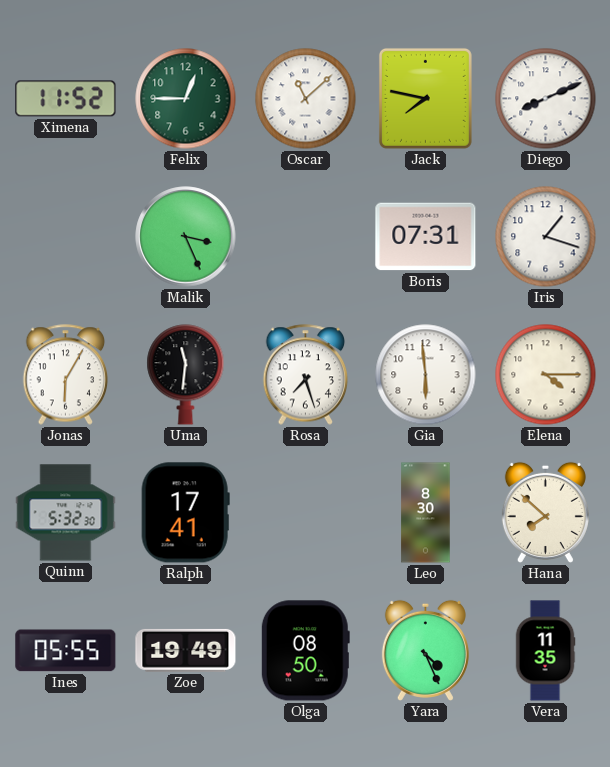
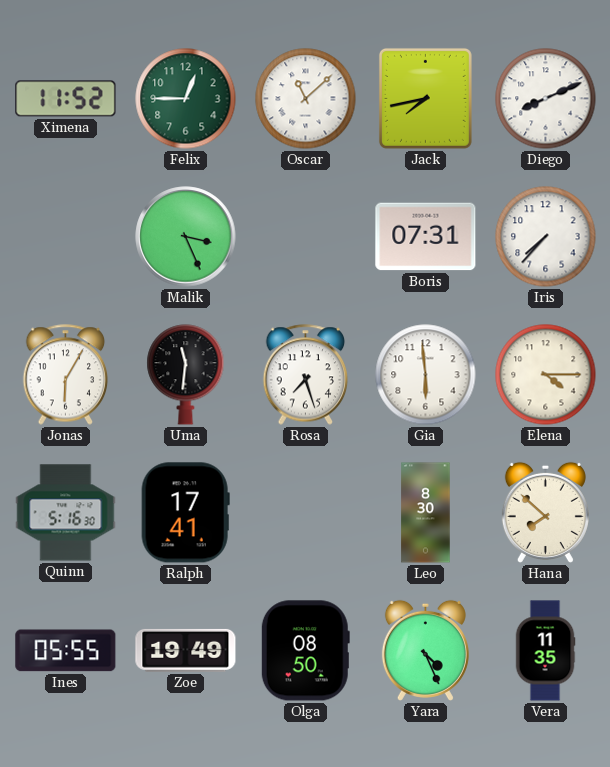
Jack: 7:47 -> 7:43 (425, 98)
Iris: 1:18 -> 7:37 (546, 237)
Quinn: 5:32 -> 5:16 (66, 513)
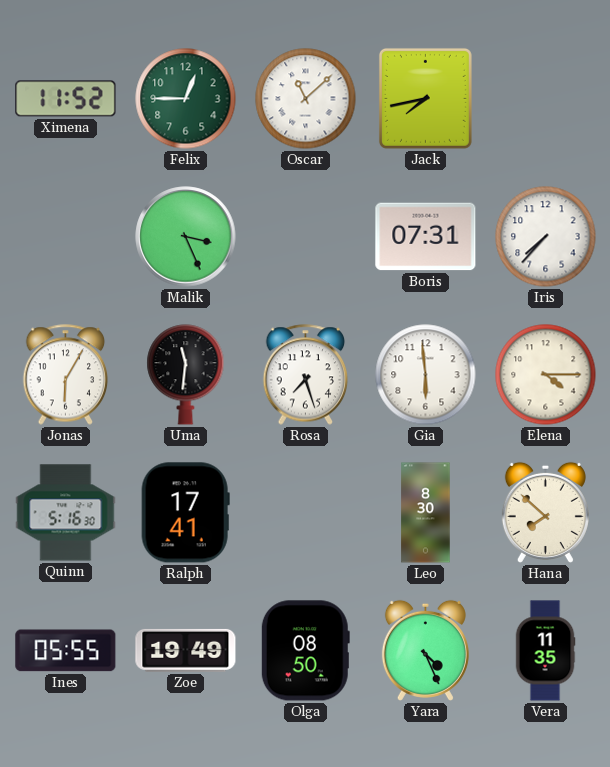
Diego: 8:11 -> none (546, 99)
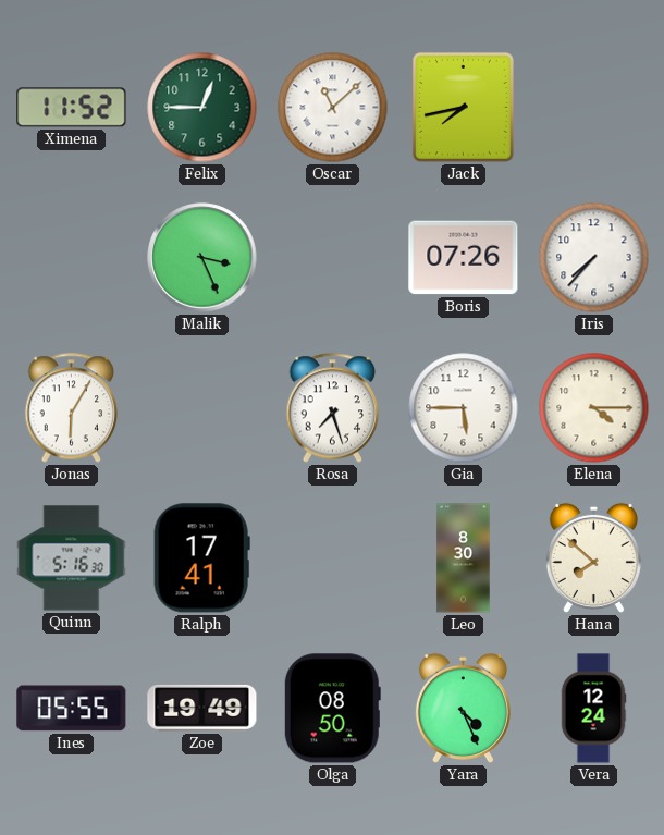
Boris: 07:31 -> 07:26 (464, 258)
Uma: 11:31 -> none (186, 375)
Gia: 5:59 -> 5:45 (464, 408)
Vera: 11:35 -> 12:24 (593, 709)
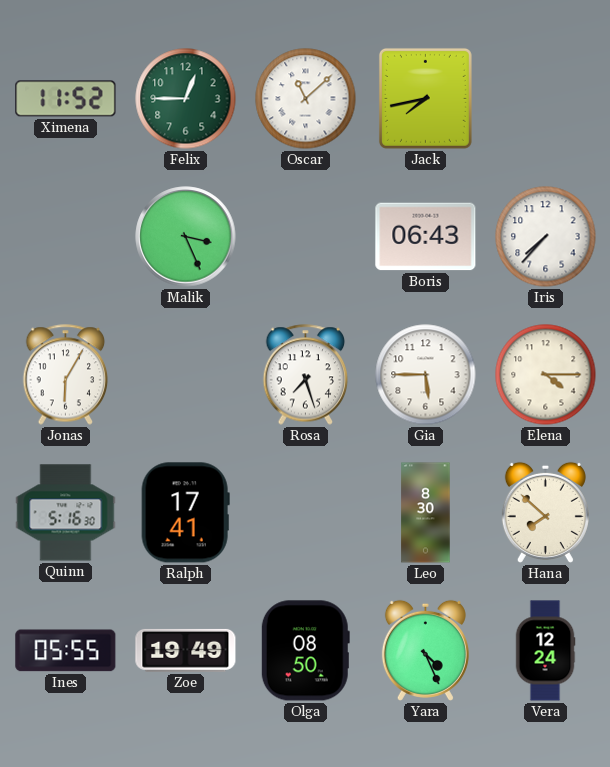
Boris: 07:26 -> 06:43 (426, 237)
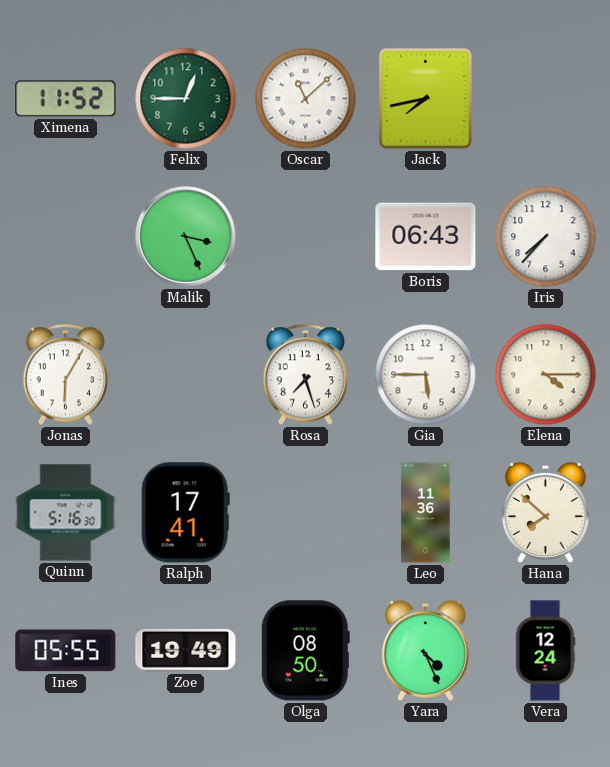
Leo: 8:30 -> 11:36 (426, 513)
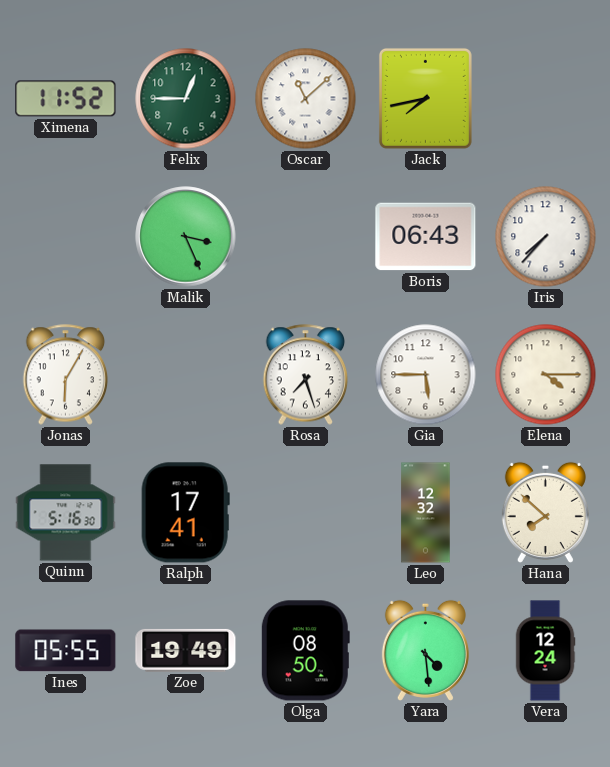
Leo: 11:36 -> 12:32 (426, 513)
Yara: 4:26 -> 4:29 (425, 650)
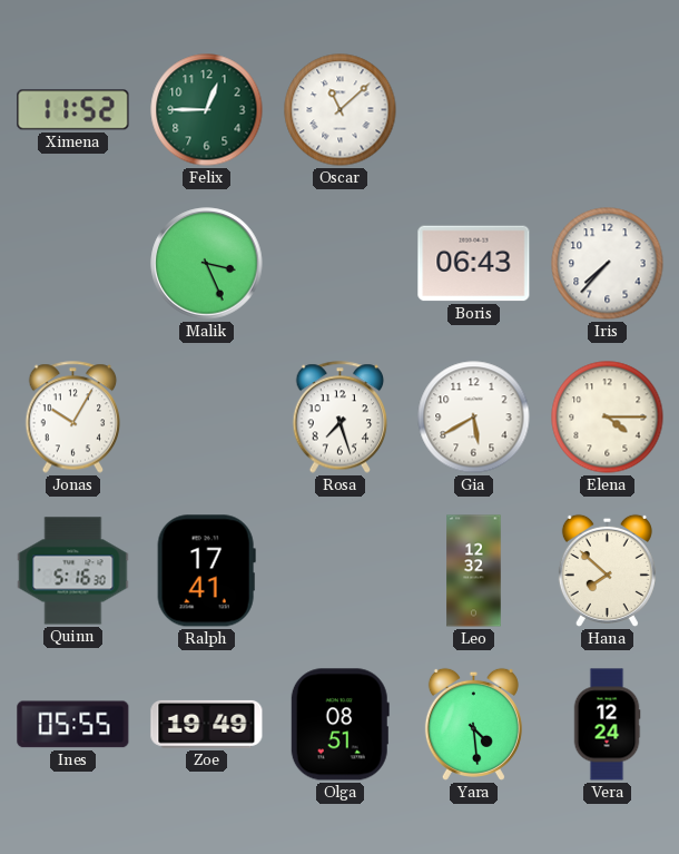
Jack: 7:43 -> none (425, 98)
Jonas: 6:05 -> 10:05 (73, 418)
Gia: 5:45 -> 5:40 (474, 418)
Olga: 08:50 -> 08:51 (339, 725)
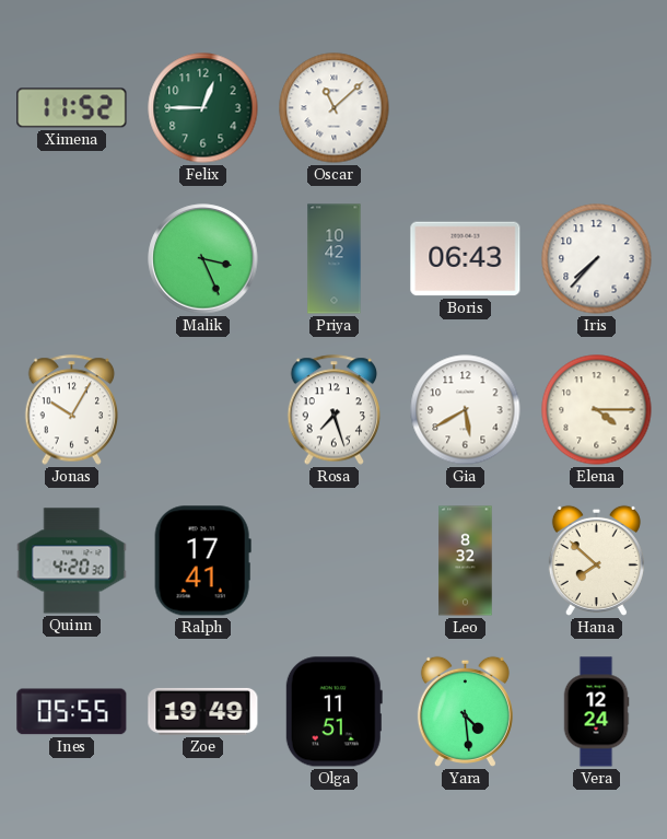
Priya: none -> 10:42 (335, 259)
Quinn: 5:16 -> 4:20 (72, 561)
Leo: 12:32 -> 8:32 (466, 561)
Olga: 08:51 -> 11:51 (333, 712)
